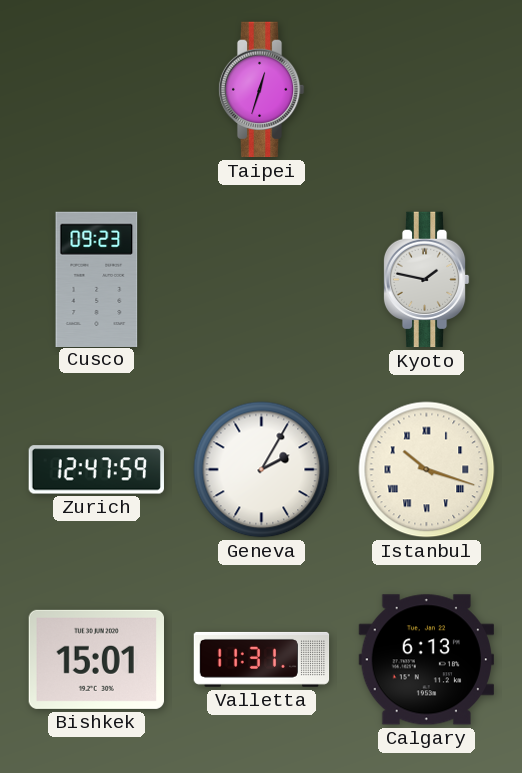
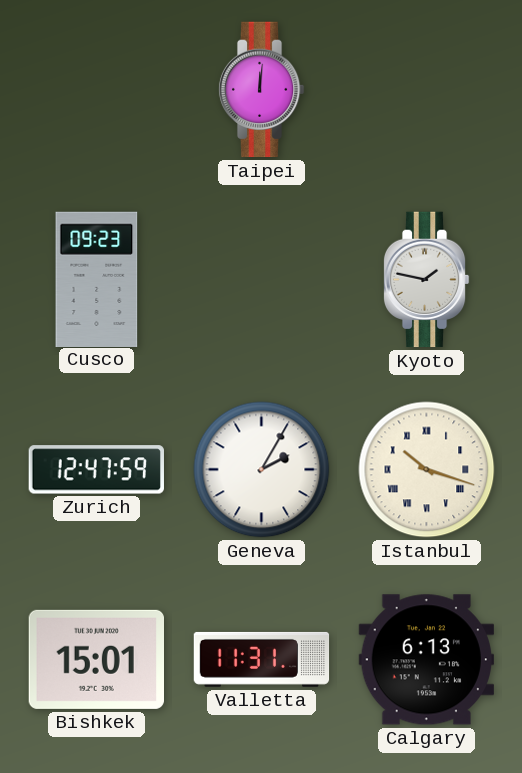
Taipei: 12:33 -> 12:01 (261, 90)
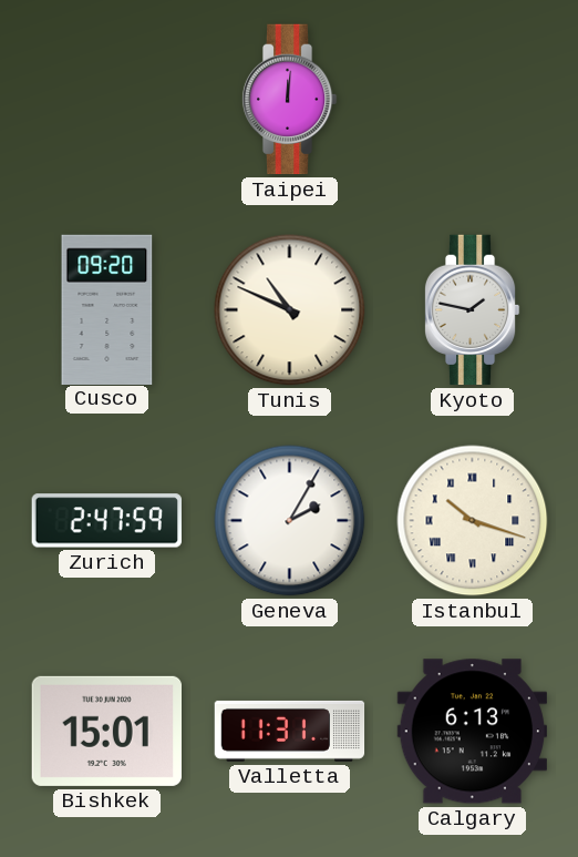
Cusco: 09:23 -> 09:20 (107, 309)
Tunis: none -> 10:49 (290, 310)
Zurich: 12:47 -> 2:47 (106, 521)
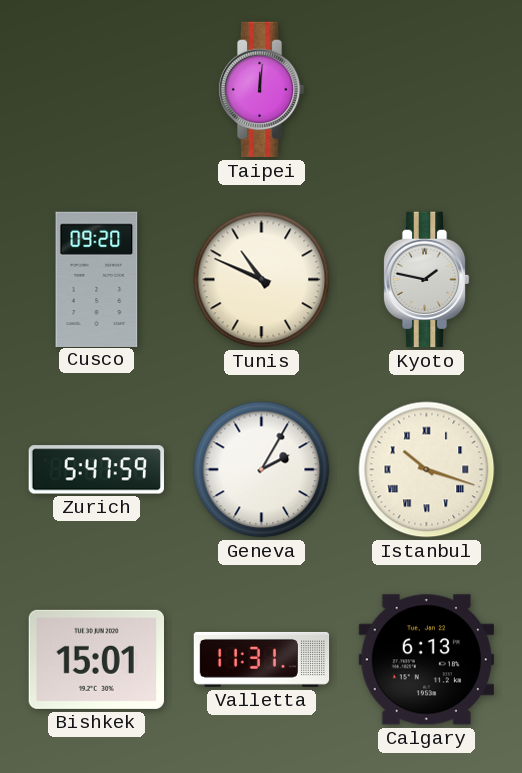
Zurich: 2:47 -> 5:47 (96, 470)
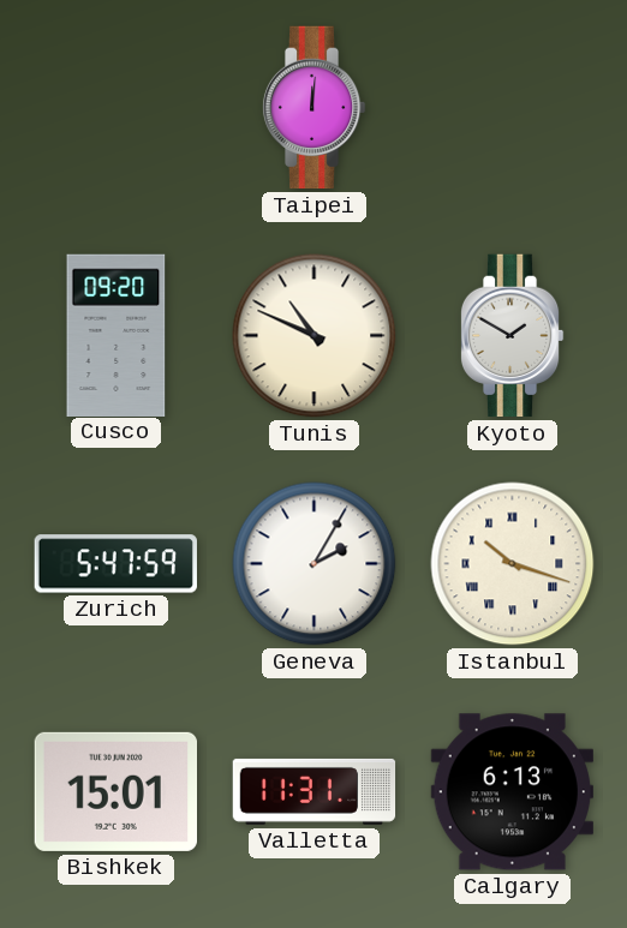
Kyoto: 1:47 -> 1:50 (512, 336)
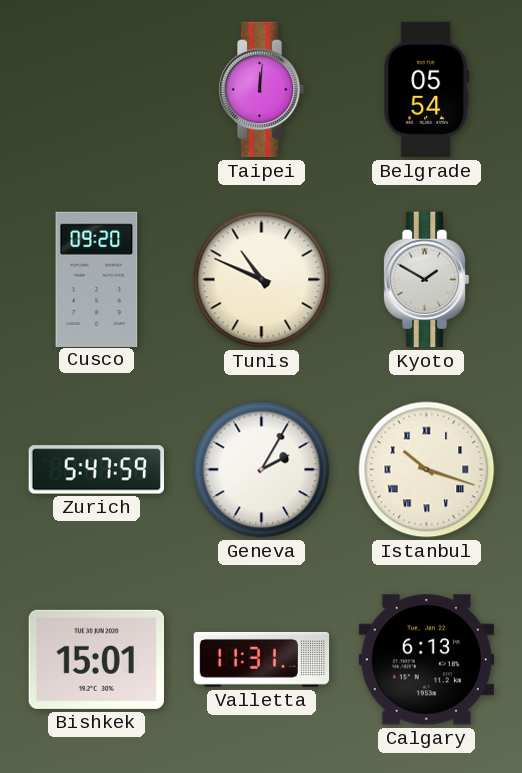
Belgrade: none -> 05:54 (427, 90)
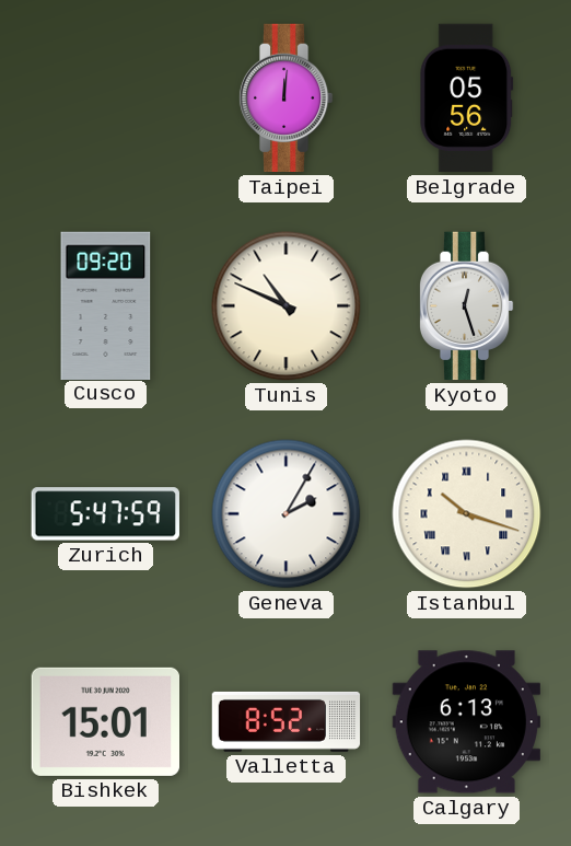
Belgrade: 05:54 -> 05:56 (467, 98)
Kyoto: 1:50 -> 12:27 (466, 306)
Valletta: 11:31 -> 8:52 (287, 721)
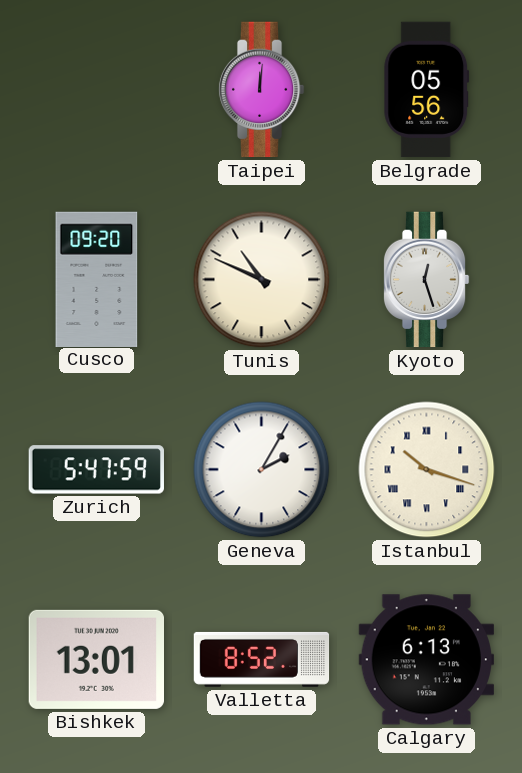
Bishkek: 15:01 -> 13:01 (96, 659)
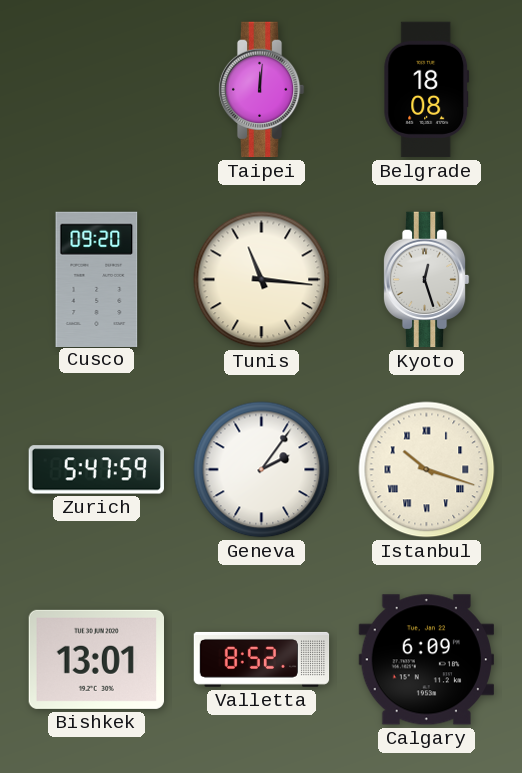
Belgrade: 05:56 -> 18:08 (427, 90)
Tunis: 10:49 -> 11:16 (262, 280)
Geneva: 2:05 -> 2:06 (262, 470)
Calgary: 6:13 -> 6:09 (426, 660)
